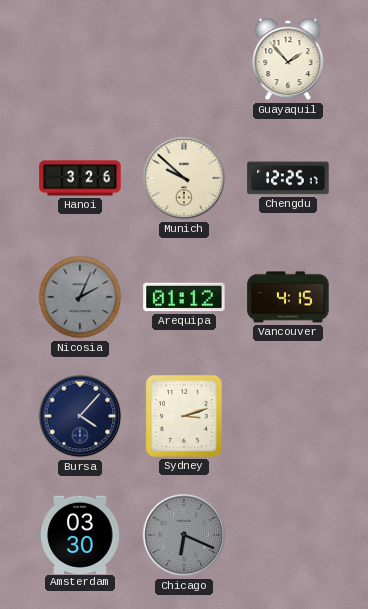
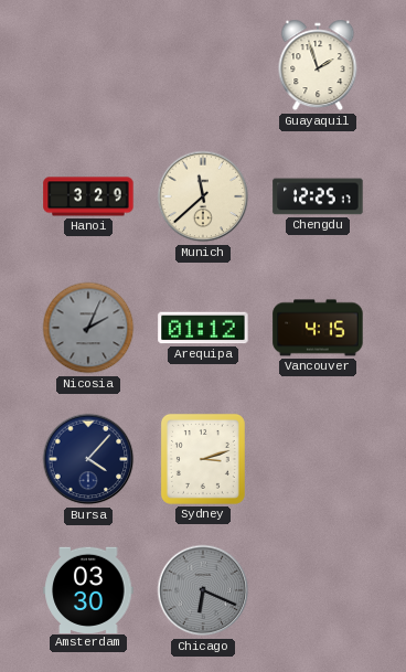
Guayaquil: 1:53 -> 1:57 (318, 65)
Hanoi: 3:26 -> 3:29 (88, 196)
Munich: 9:52 -> 11:38 (203, 196)
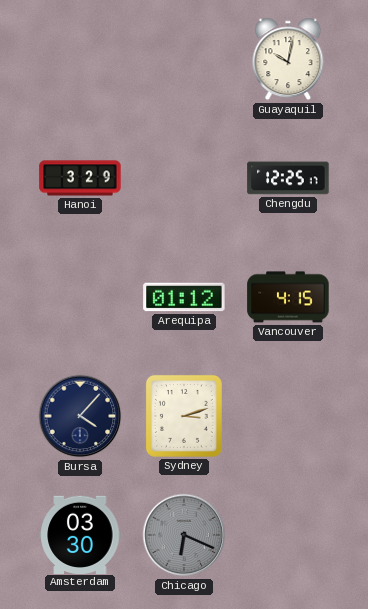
Guayaquil: 1:57 -> 10:02 (288, 59)
Munich: 11:38 -> none (203, 196)
Nicosia: 2:04 -> none (88, 328)
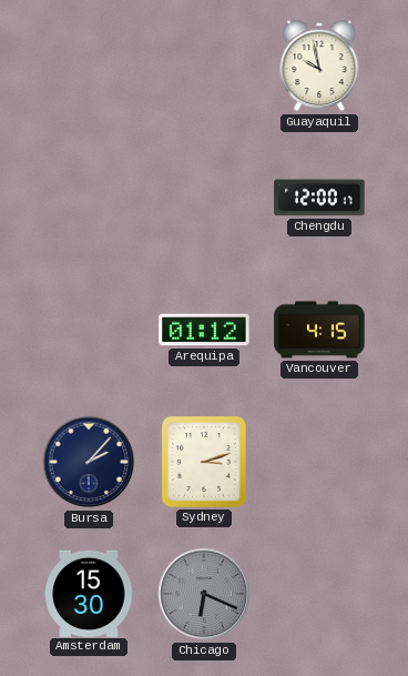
Guayaquil: 10:02 -> 9:58 (319, 65)
Hanoi: 3:29 -> none (80, 178)
Chengdu: 12:25 -> 12:00 (319, 198)
Bursa: 4:07 -> 2:07 (89, 462)
Amsterdam: 03:30 -> 15:30 (89, 593)
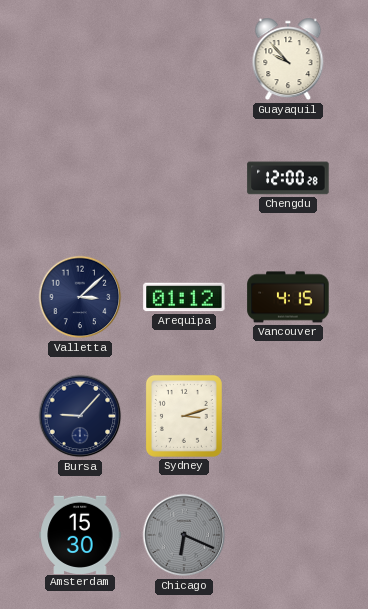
Guayaquil: 9:58 -> 9:53 (288, 59)
Chengdu: 12:00:17 -> 12:00:28 (288, 178)
Valletta: none -> 3:08 (80, 297)
Bursa: 2:07 -> 9:07 (80, 416)
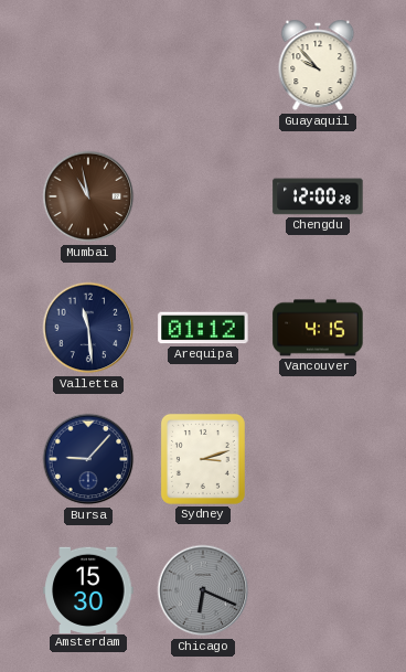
Mumbai: none -> 10:58 (88, 196)
Valletta: 3:08 -> 11:29 (88, 328)
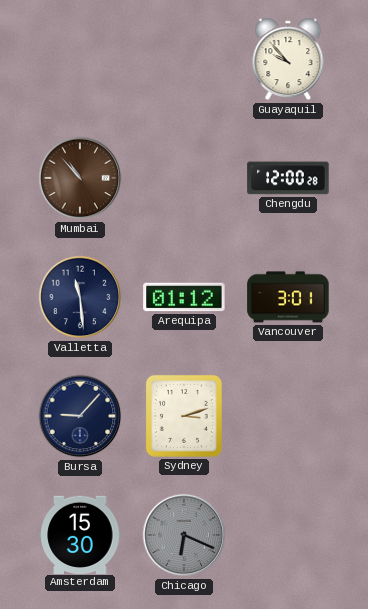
Mumbai: 10:58 -> 10:53 (80, 178)
Vancouver: 4:15 -> 3:01 (288, 297)
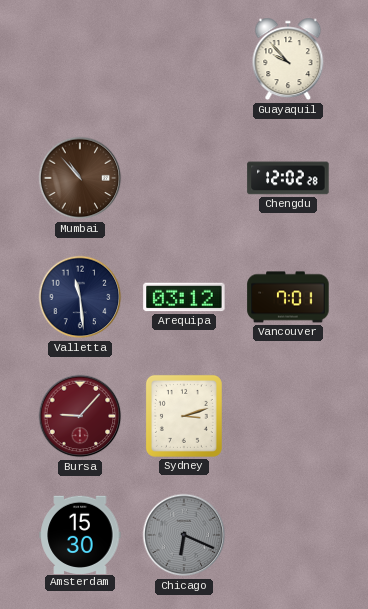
Chengdu: 12:00 -> 12:02 (288, 178)
Arequipa: 01:12 -> 03:12 (184, 297)
Vancouver: 3:01 -> 7:01 (288, 297)
Bursa dial: navy -> burgundy (80, 416)
